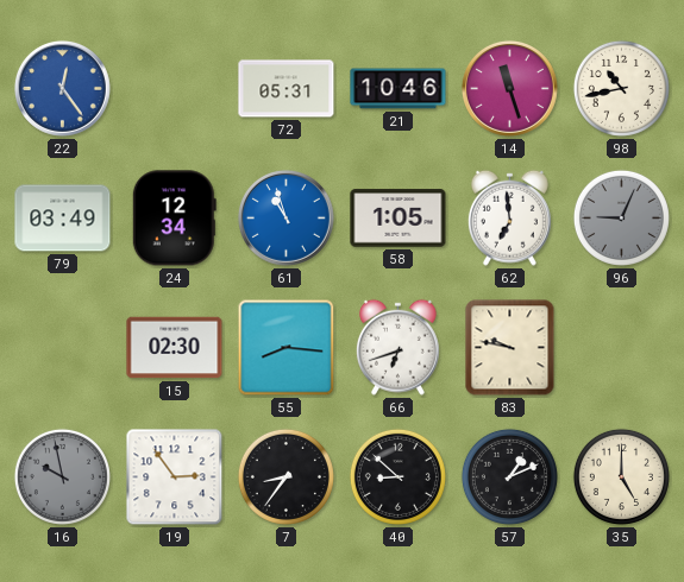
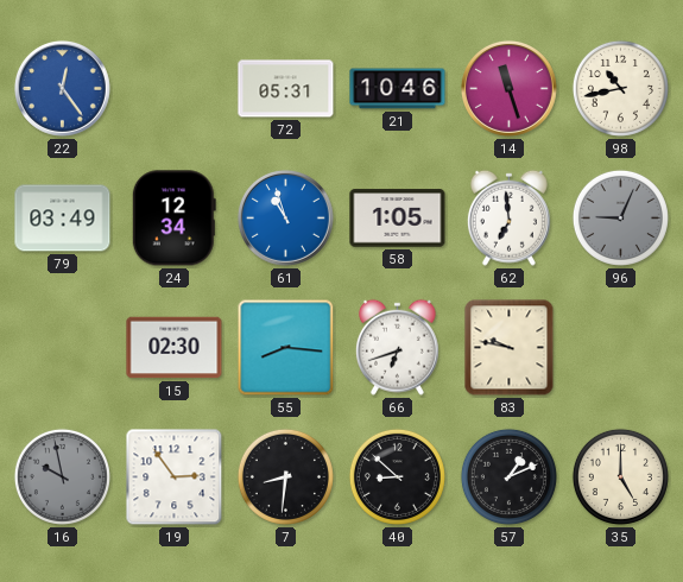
7: 8:36 -> 8:31 (285, 476)
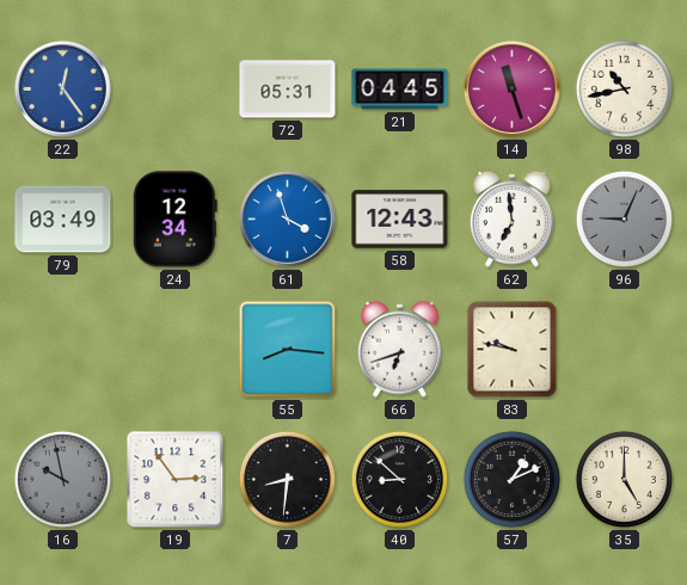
21: 10:46 -> 04:45 (400, 90)
61: 10:57 -> 3:57 (287, 218)
58: 1:05 -> 12:43 (400, 220)
15: 02:30 -> none (175, 348)
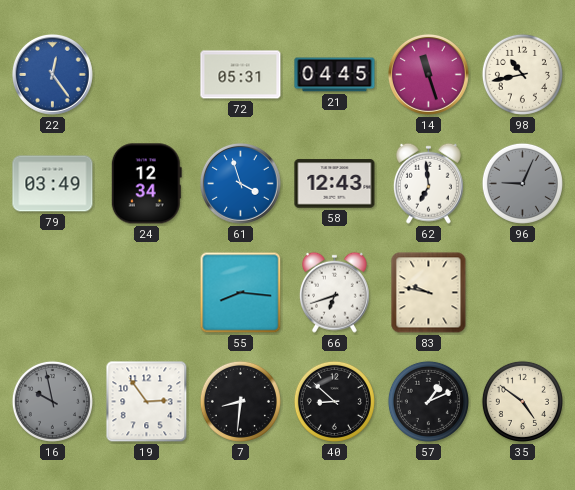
35: 5:00 -> 4:51 (522, 401)
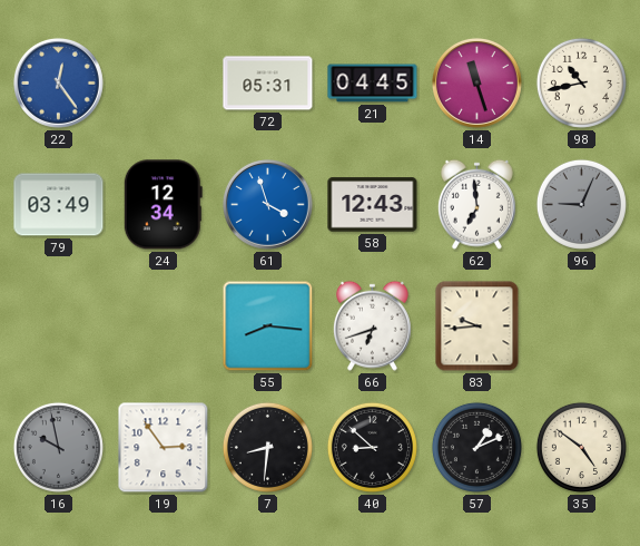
83: 9:47 -> 9:44 (477, 326)
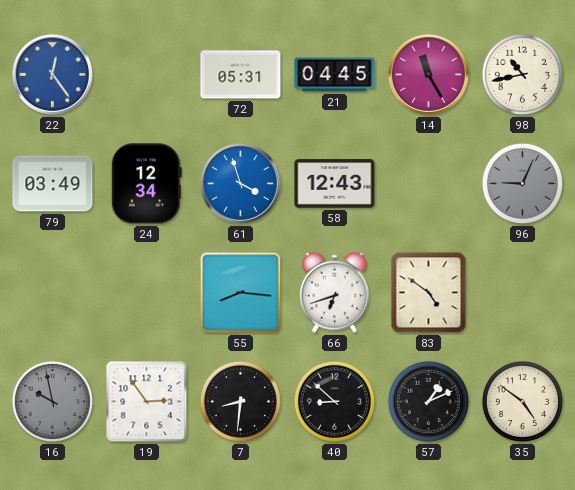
14: 11:27 -> 11:25 (428, 74)
62: 6:59 -> none (476, 204)
83: 9:44 -> 4:51 (429, 293)
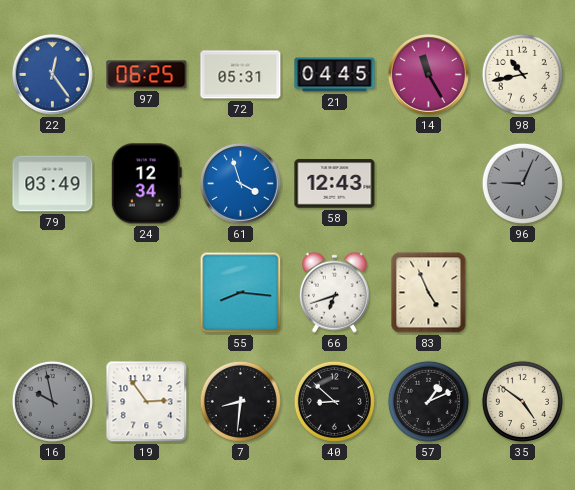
97: none -> 06:25 (147, 75)
83: 4:51 -> 4:56 (429, 293)
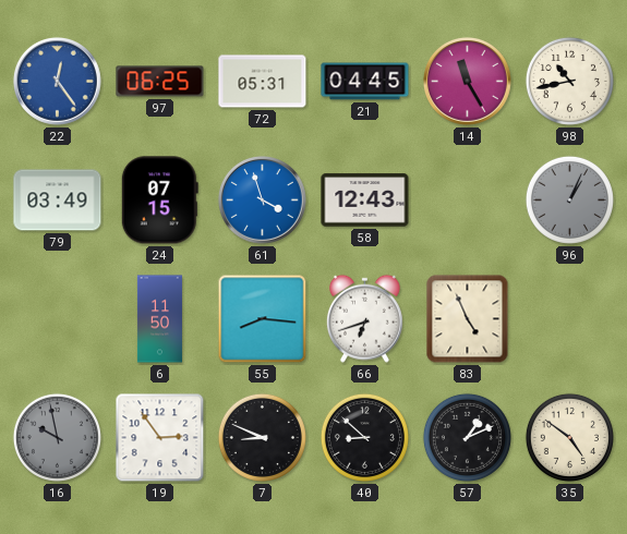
24: 12:34 -> 07:15 (159, 201)
96: 9:04 -> 1:04 (569, 199)
6: none -> 11:50 (159, 319)
7: 8:31 -> 8:49 (262, 437)
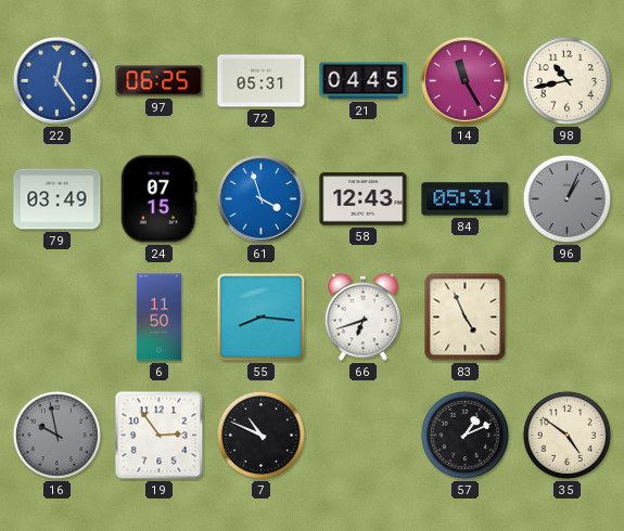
84: none -> 05:31 (466, 199)
7: 8:49 -> 10:49 (260, 435)
40: 8:52 -> none (364, 437)
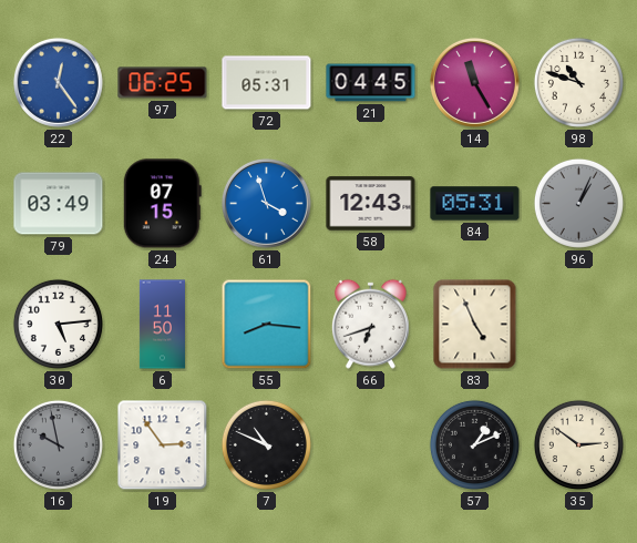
98: 10:43 -> 10:48 (578, 82)
30: none -> 5:14 (58, 324)
35: 4:51 -> 2:51 (578, 444)
